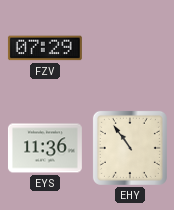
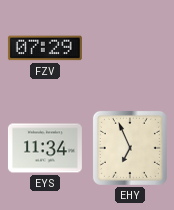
EYS: 11:36 -> 11:34 (45, 148)
EHY: 10:54 -> 6:56 (130, 148)
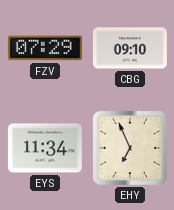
CBG: none -> 09:10 (130, 48)
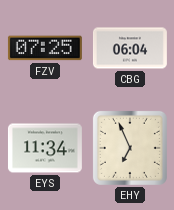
FZV: 07:29 -> 07:25 (45, 48)
CBG: 09:10 -> 06:04 (130, 48)
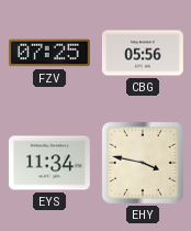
CBG: 06:04 -> 05:56 (143, 53)
EHY: 6:56 -> 3:47 (143, 163)
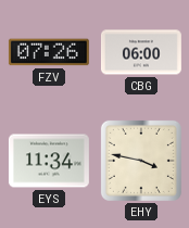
FZV: 07:25 -> 07:26 (49, 52)
CBG: 05:56 -> 06:00 (141, 52)
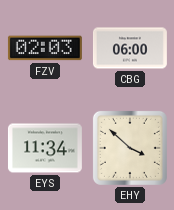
FZV: 07:26 -> 02:03 (45, 48)
EHY: 3:47 -> 3:52 (130, 148)
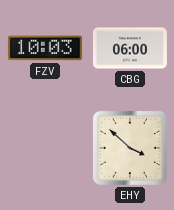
FZV: 02:03 -> 10:03 (45, 48)
EYS: 11:34 -> none (45, 148)
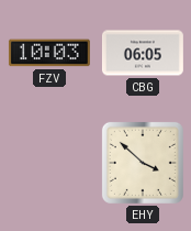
CBG: 06:00 -> 06:05 (143, 53)
